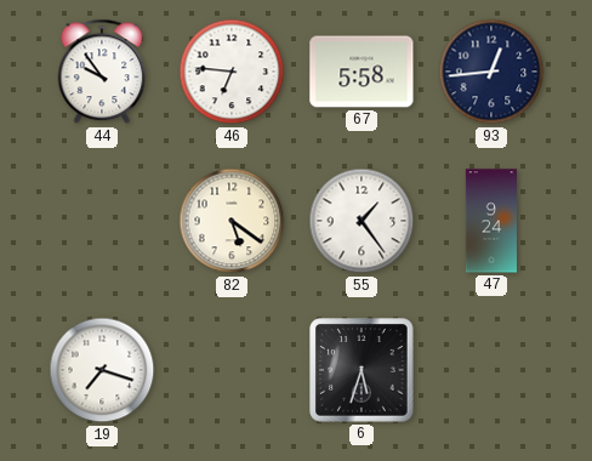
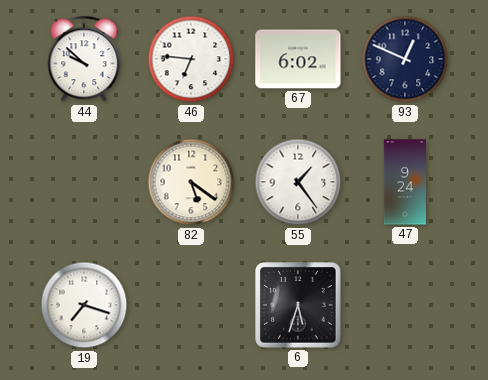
44: 9:54 -> 9:52 (84, 59)
67: 5:58 -> 6:02 (298, 59)
93: 12:44 -> 12:49 (405, 59)
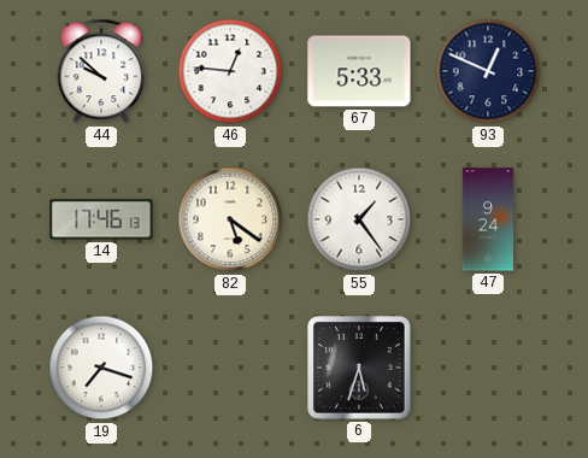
46: 6:46 -> 12:46 (230, 71)
67: 6:02 -> 5:33 (359, 71)
14: none -> 17:46 (101, 219)
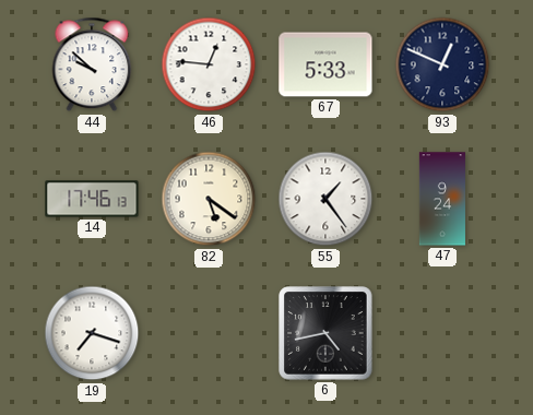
6: 5:33 -> 4:43 (325, 333)
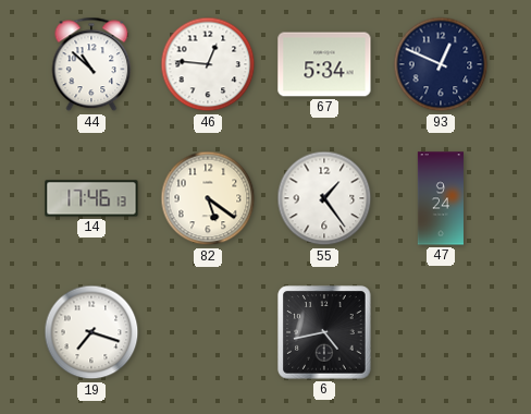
44: 9:52 -> 10:52 (91, 64)
67: 5:33 -> 5:34 (324, 64)
